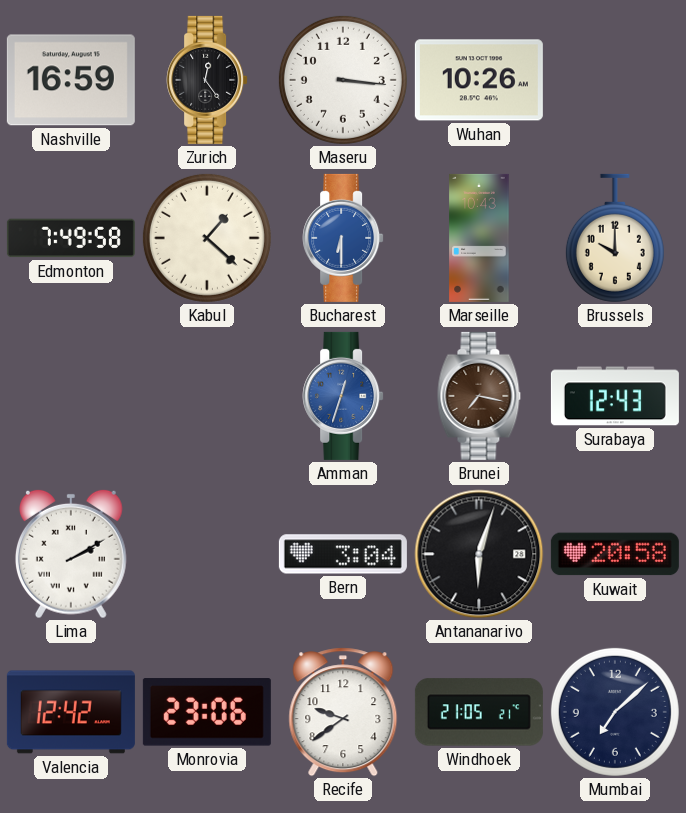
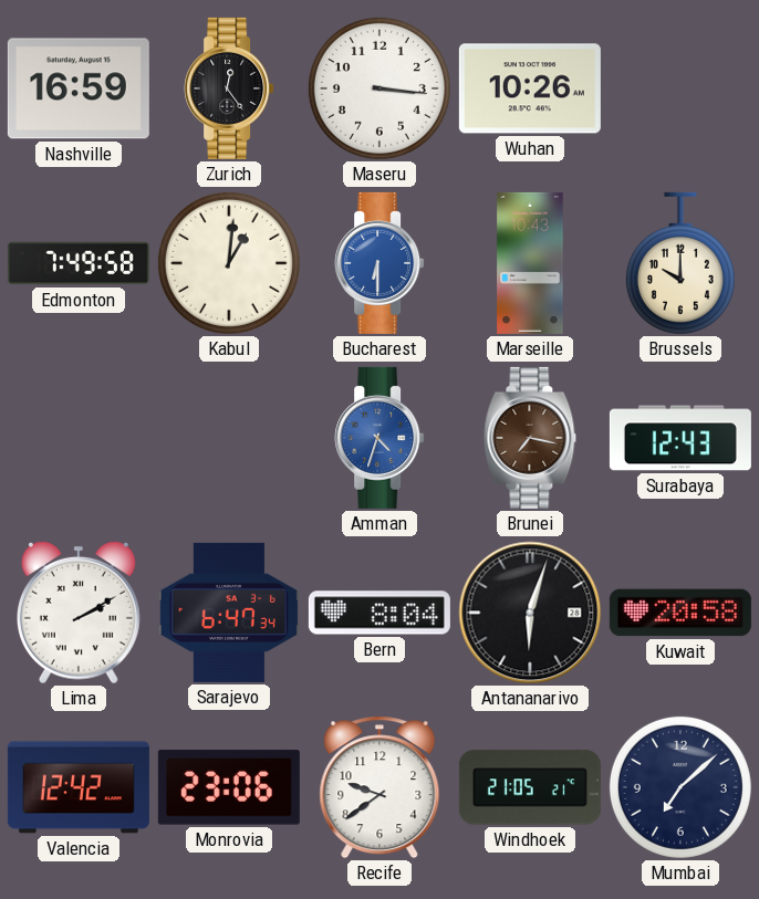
Kabul: 1:22 -> 1:01 (229, 263)
Amman: 12:33 -> 4:33 (379, 438)
Sarajevo: none -> 6:47 (229, 613)
Bern: 3:04 -> 8:04 (379, 613)
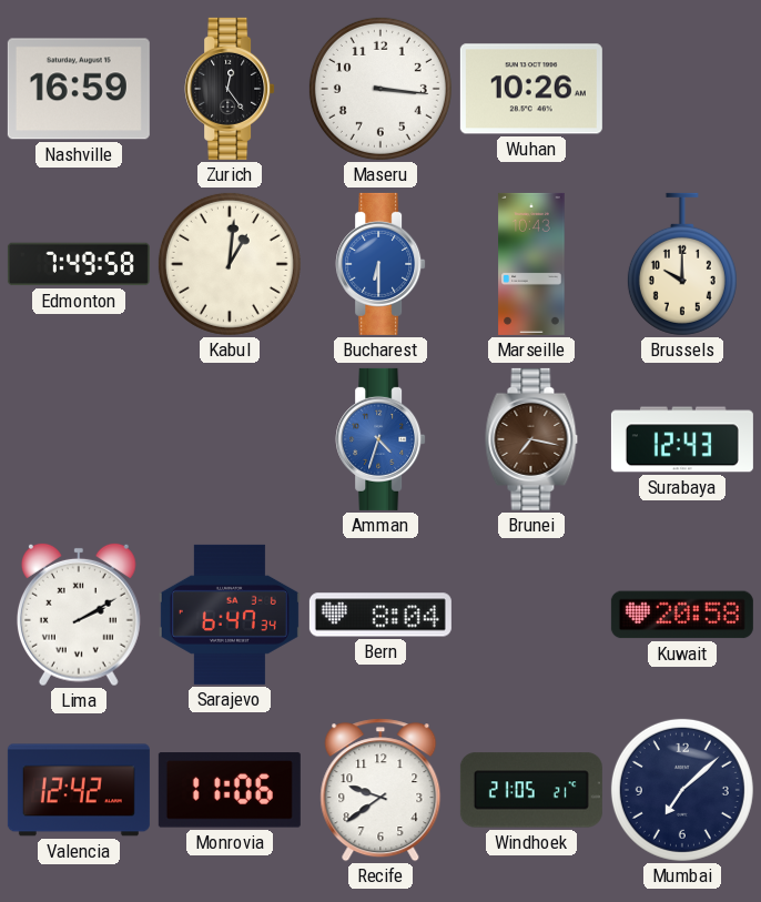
Antananarivo: 6:03 -> none (530, 613)
Monrovia: 23:06 -> 11:06 (230, 790)
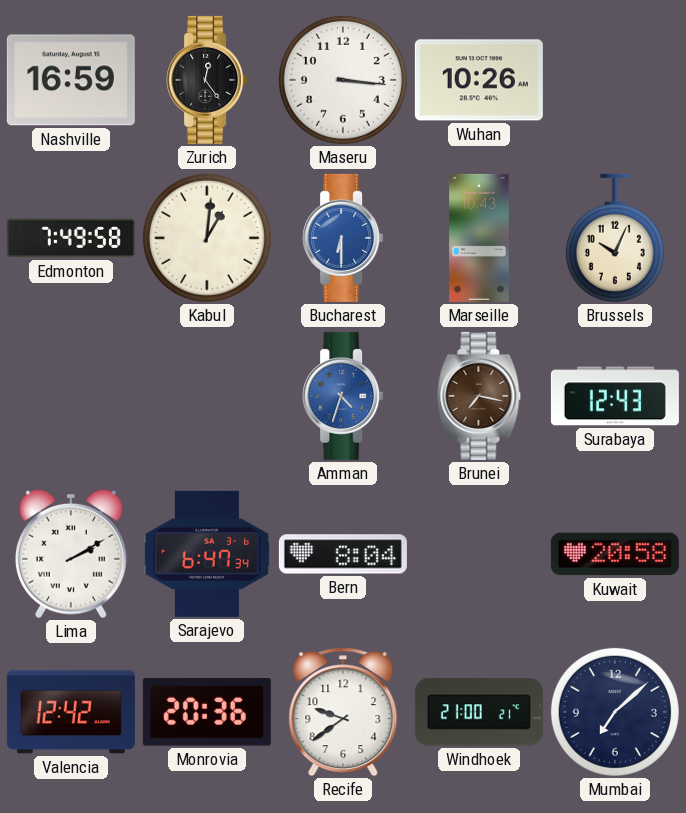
Brussels: 10:00 -> 10:04 (615, 238)
Monrovia: 11:06 -> 20:36 (207, 712)
Windhoek: 21:05 -> 21:00 (479, 712)
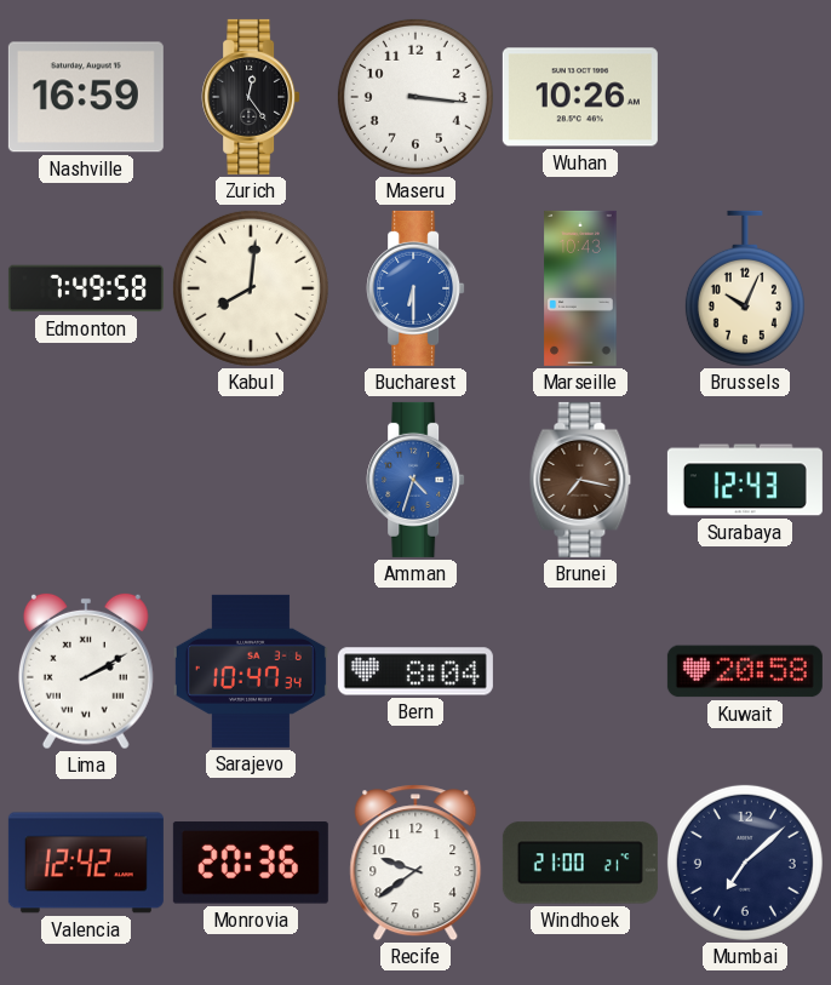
Kabul: 1:01 -> 8:01 (251, 288)
Sarajevo: 6:47 -> 10:47 (251, 671)
